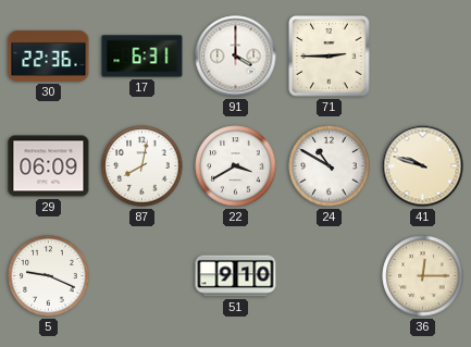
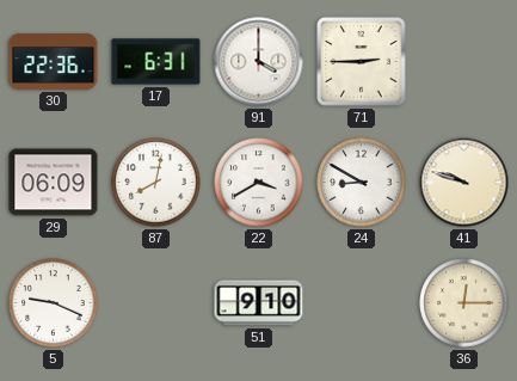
24: 10:50 -> 8:50 (362, 183)
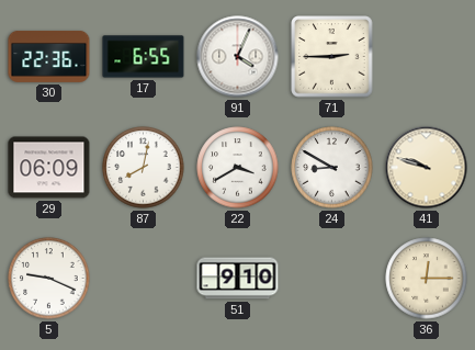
17: 6:31 -> 6:55 (144, 57)
91: 4:00 -> 4:04 (238, 57)
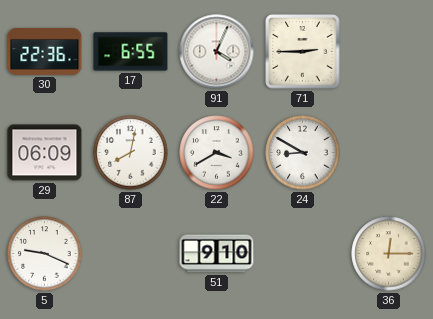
41: 9:48 -> none (427, 168)
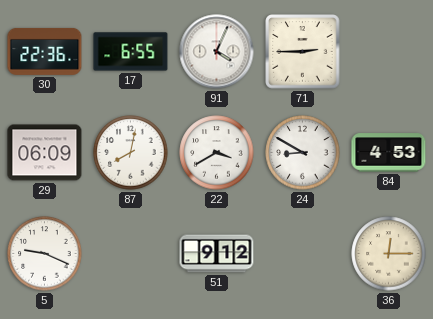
84: none -> 4:53 (389, 153)
51: 9:10 -> 9:12 (217, 254)
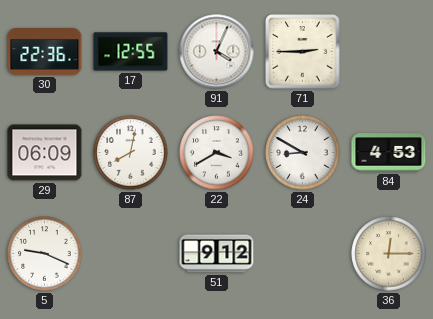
17: 6:55 -> 12:55 (131, 52)
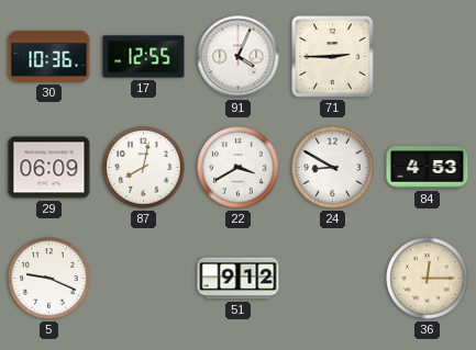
30: 22:36 -> 10:36 (49, 56)
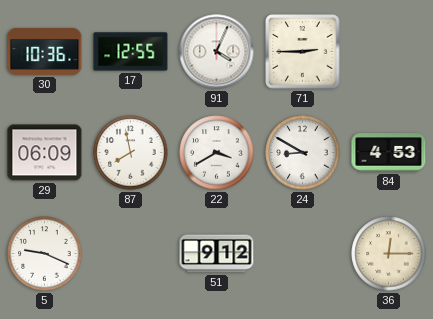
87: 8:02 -> 7:58 (131, 153)
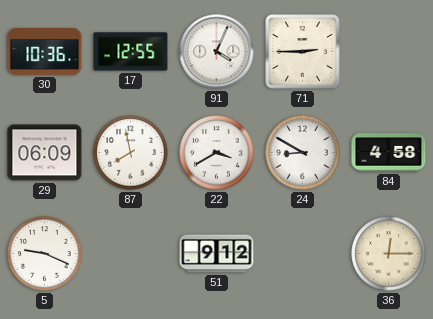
84: 4:53 -> 4:58 (389, 153)
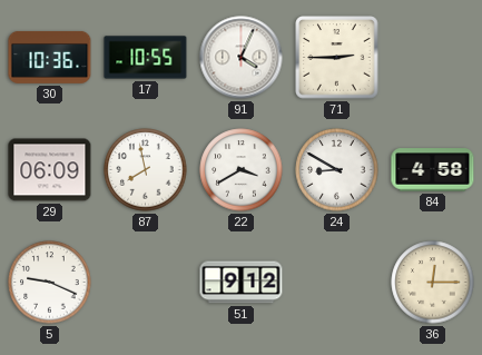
17: 12:55 -> 10:55 (146, 58)
